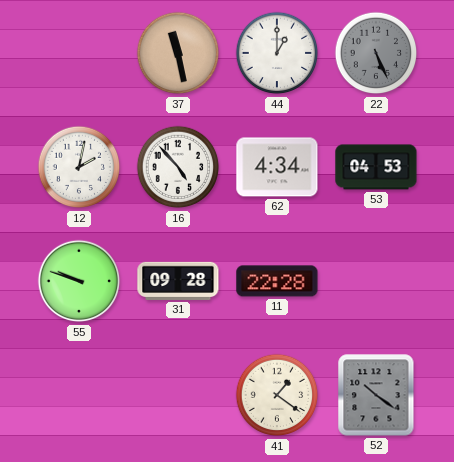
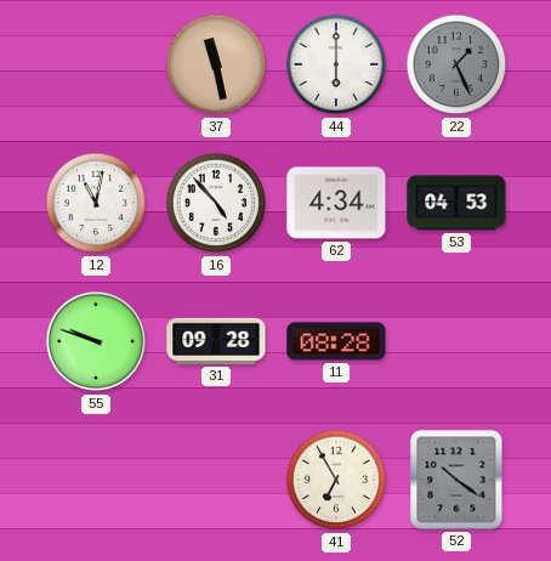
44: 1:00 -> 6:00 (336, 64)
22: 5:26 -> 1:26 (456, 64)
12: 2:02 -> 11:02 (96, 203)
11: 22:28 -> 08:28 (336, 341)
41: 1:21 -> 6:55 (336, 480)
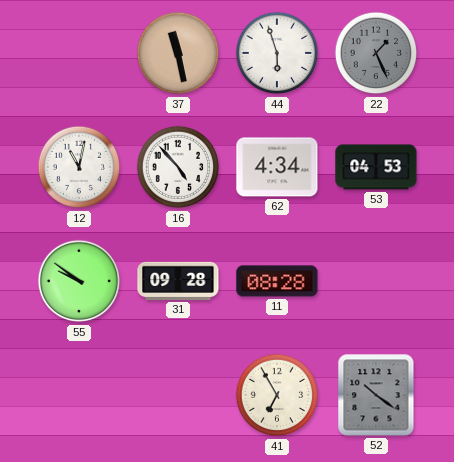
44: 6:00 -> 5:57 (277, 53)
55: 9:48 -> 9:51 (79, 281)
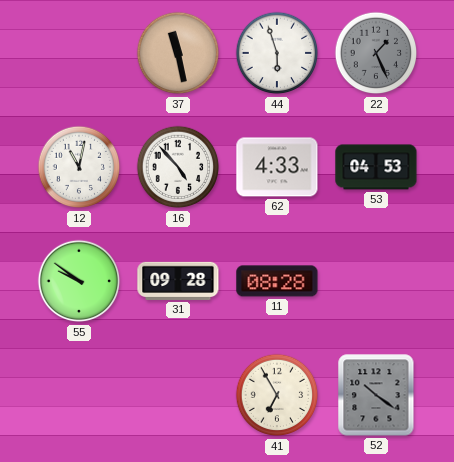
62: 4:34 -> 4:33 (277, 167)
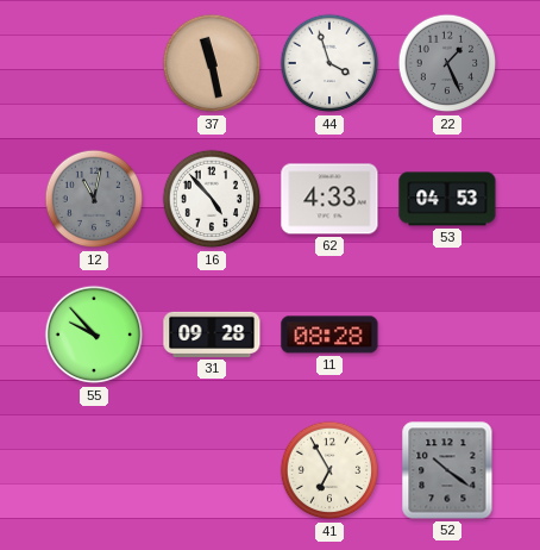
44: 5:57 -> 3:57 (329, 63)
12 dial: white -> grey (94, 199)
55: 9:51 -> 9:53 (94, 335)
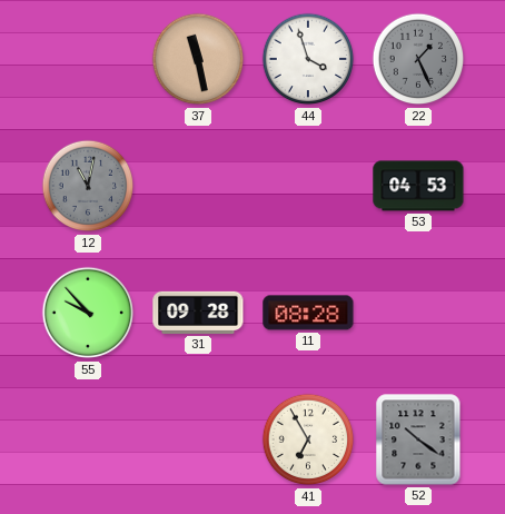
16: 4:53 -> none (212, 199)
62: 4:33 -> none (329, 199)
